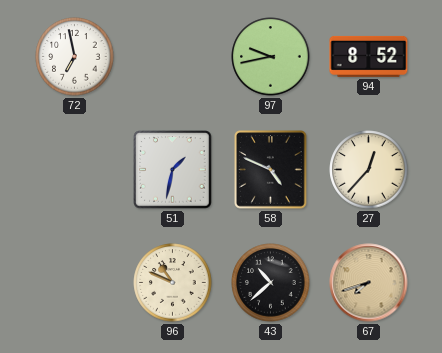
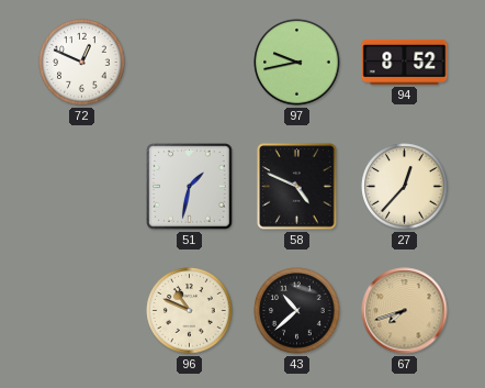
72: 6:58 -> 12:49 (82, 63)
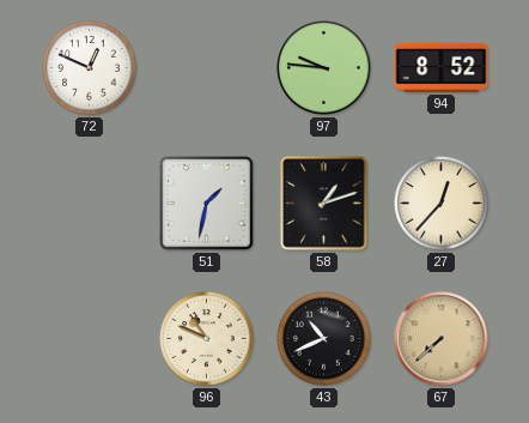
97: 9:43 -> 9:46 (324, 68)
58: 4:49 -> 1:12 (324, 204)
43: 10:38 -> 10:41 (324, 339)
67: 7:42 -> 7:38 (442, 339)
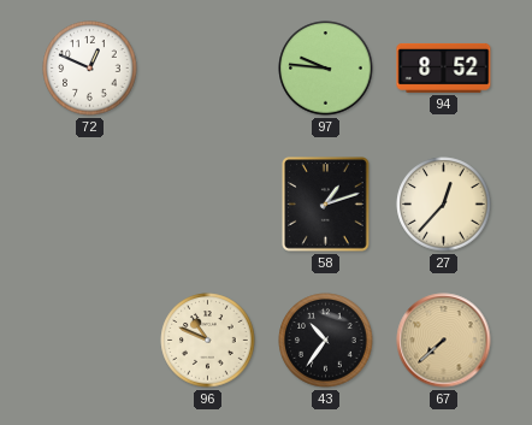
51: 1:32 -> none (207, 204)
43: 10:41 -> 10:36 (326, 341)
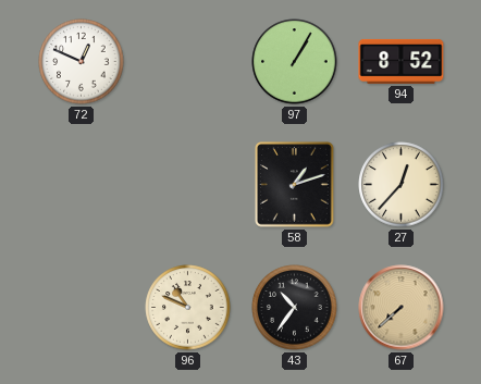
97: 9:46 -> 1:05 (295, 62)
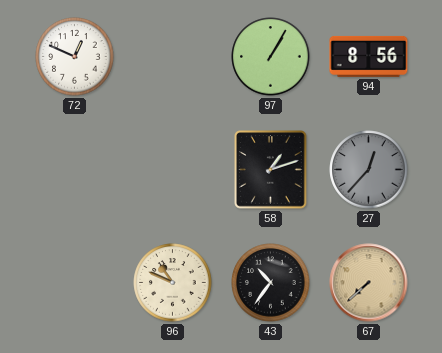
94: 8:52 -> 8:56 (369, 56)
27 dial: cream -> grey (369, 170)
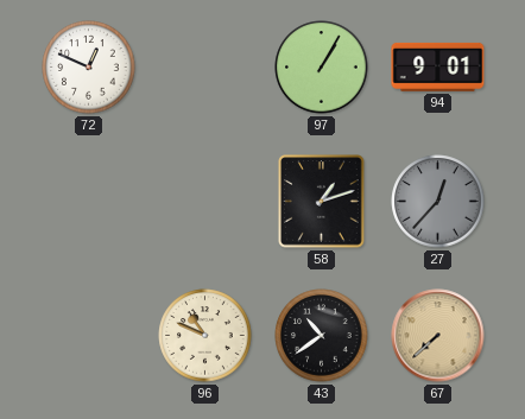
94: 8:56 -> 9:01 (438, 66)
43: 10:36 -> 10:39 (322, 336)
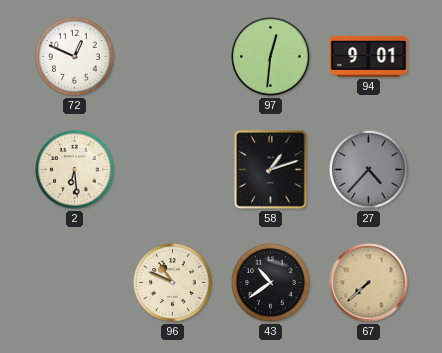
97: 1:05 -> 12:31 (271, 57)
2: none -> 6:29 (75, 170)
27: 12:37 -> 4:37 (369, 170)
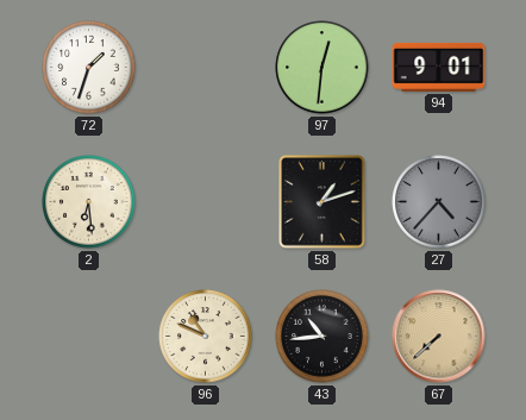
72: 12:49 -> 1:33 (89, 68)
43: 10:39 -> 10:44 (323, 337)
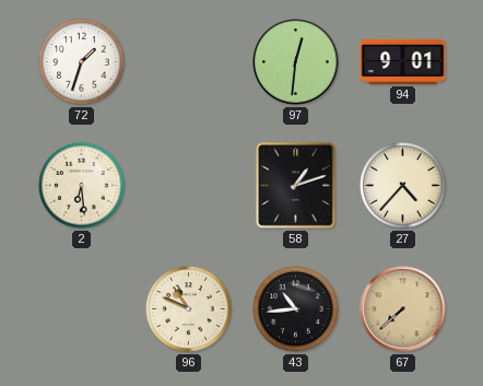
27 dial: grey -> cream (403, 186)
